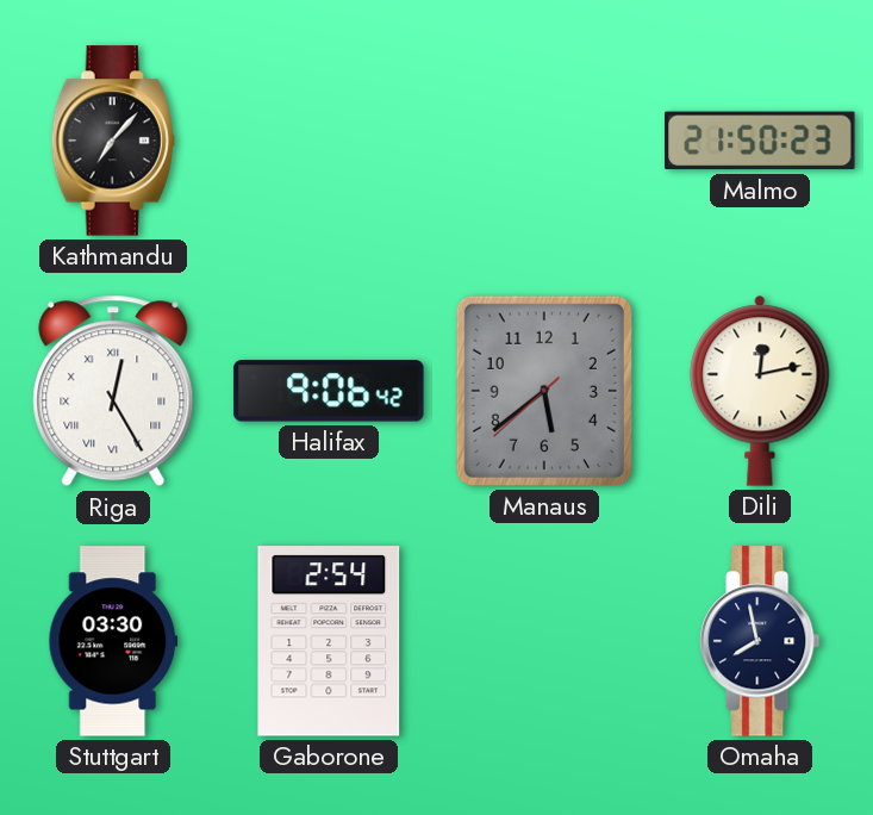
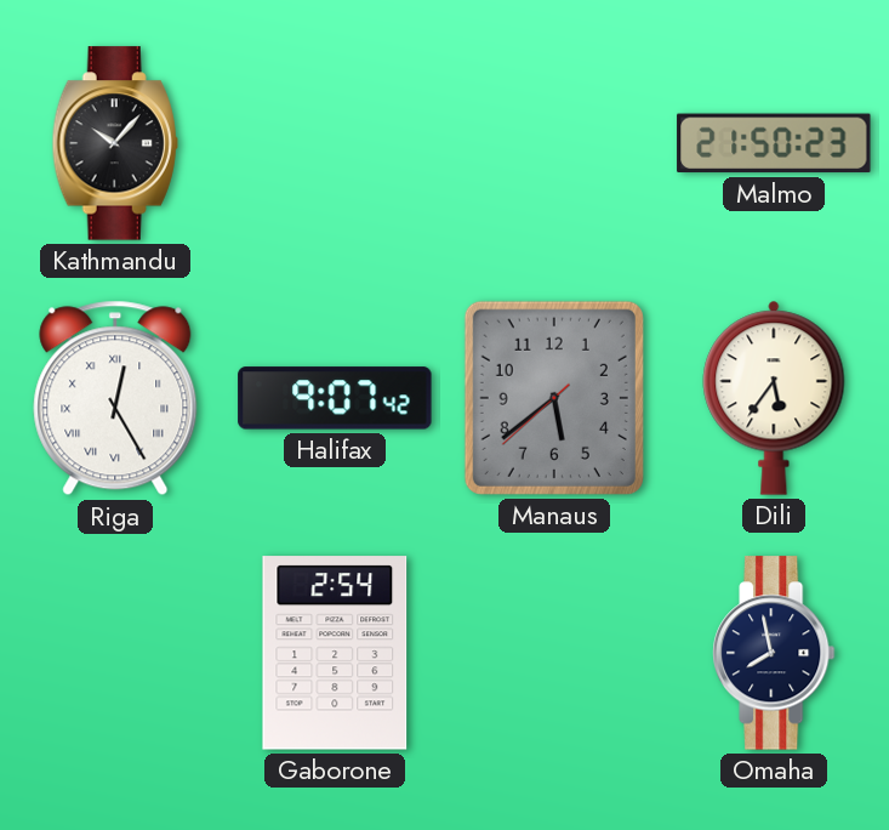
Kathmandu: 7:07 -> 10:07 (115, 143)
Halifax: 9:06 -> 9:07 (335, 398)
Dili: 12:13 -> 5:36 (774, 398)
Stuttgart: 03:30 -> none (113, 641)
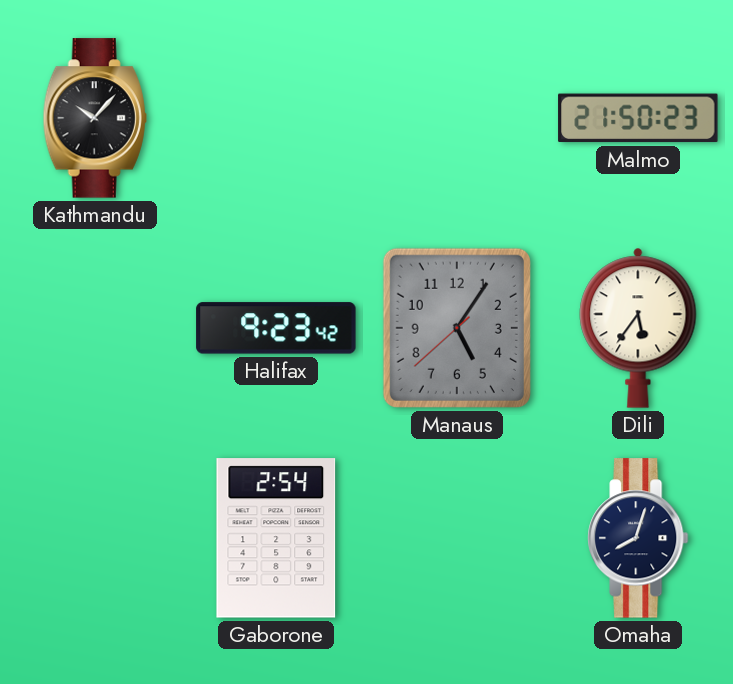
Riga: 12:25 -> none (115, 398)
Halifax: 9:07 -> 9:23 (276, 328)
Manaus: 5:38 -> 5:05 (457, 328)
Omaha: 7:58 -> 8:03 (639, 538)
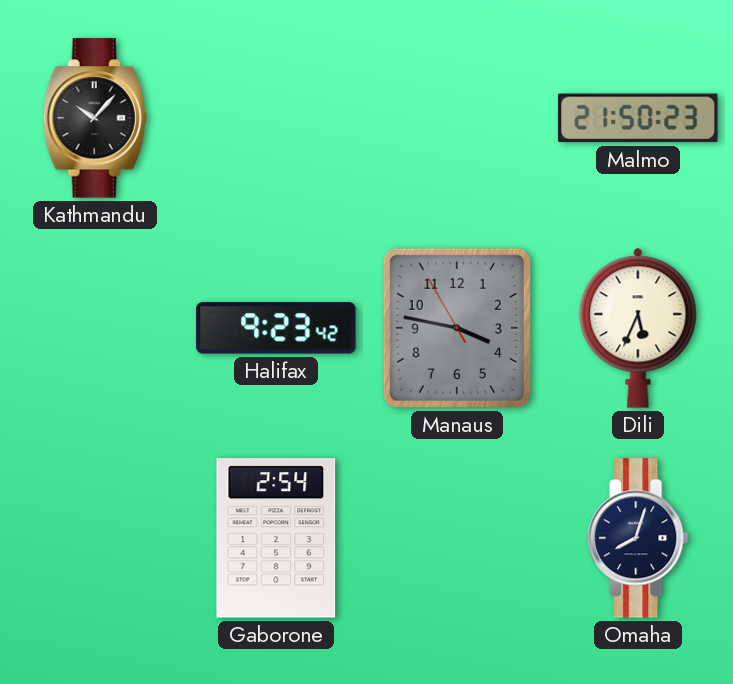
Manaus: 5:05 -> 3:46 (457, 328)
Dili: 5:36 -> 5:34 (638, 328)
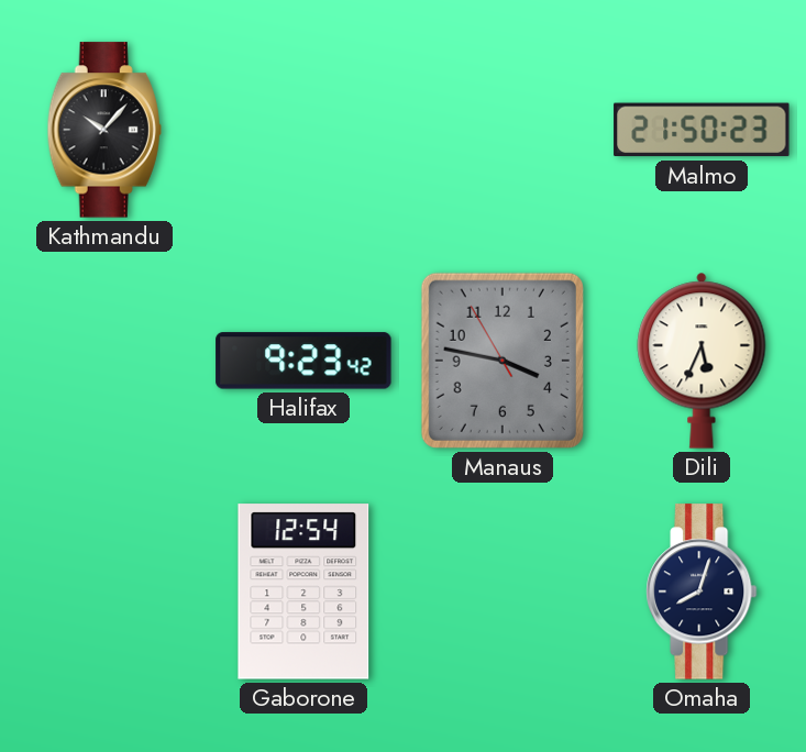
Gaborone: 2:54 -> 12:54 (303, 591)
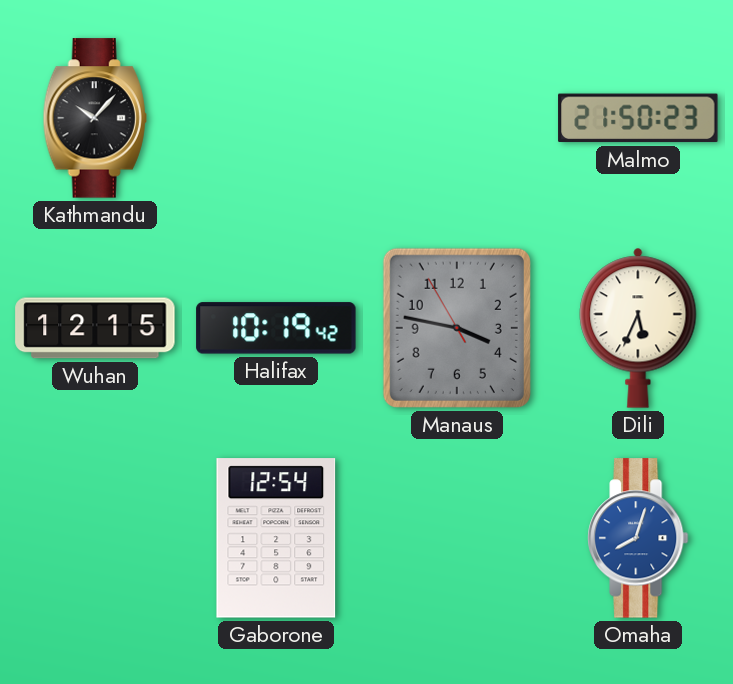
Wuhan: none -> 12:15 (95, 328)
Halifax: 9:23 -> 10:19 (276, 328)
Omaha dial: navy -> blue (639, 538)
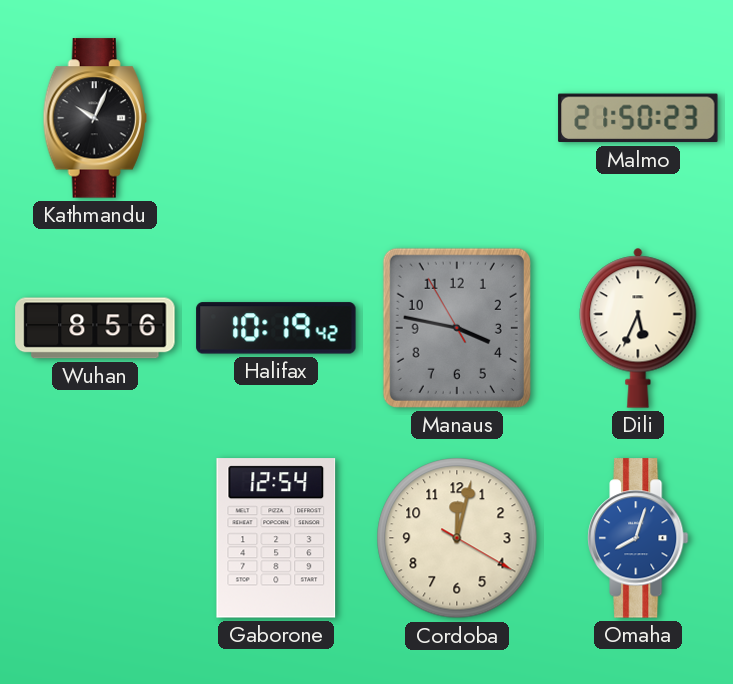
Kathmandu: 10:07 -> 10:04 (95, 118)
Wuhan: 12:15 -> 8:56 (95, 328)
Cordoba: none -> 12:02 (457, 538)
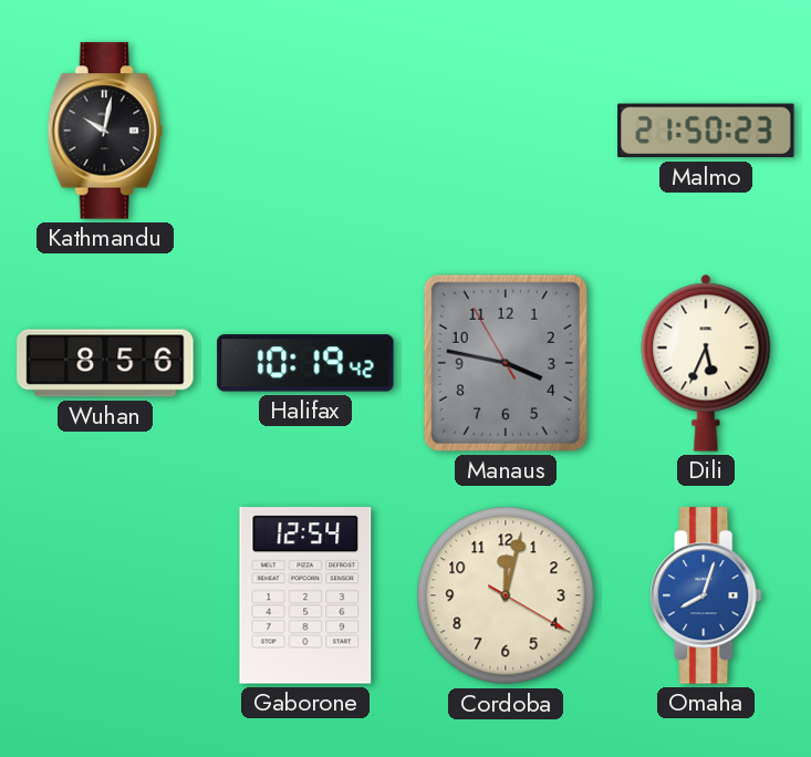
Kathmandu: 10:04 -> 10:02 (105, 131)
